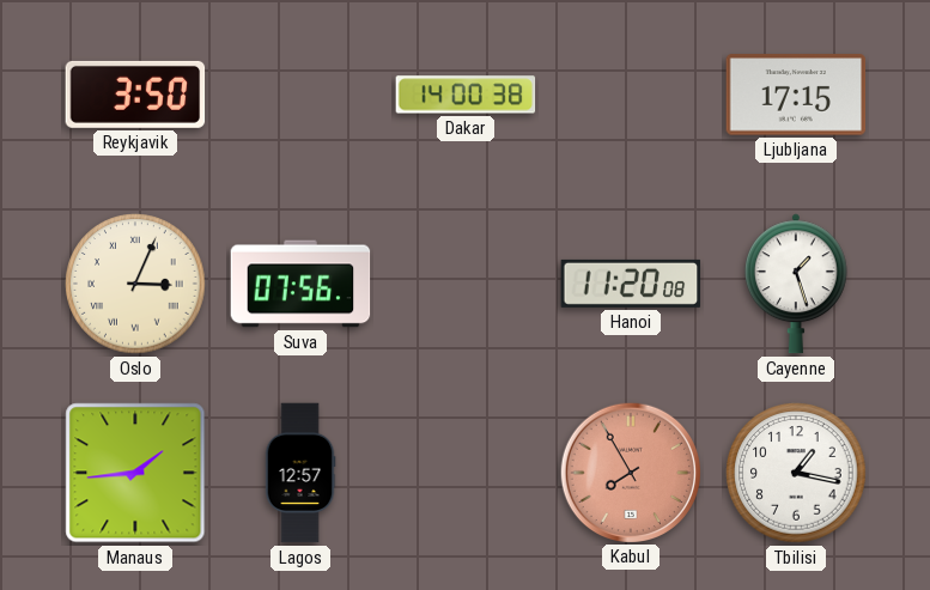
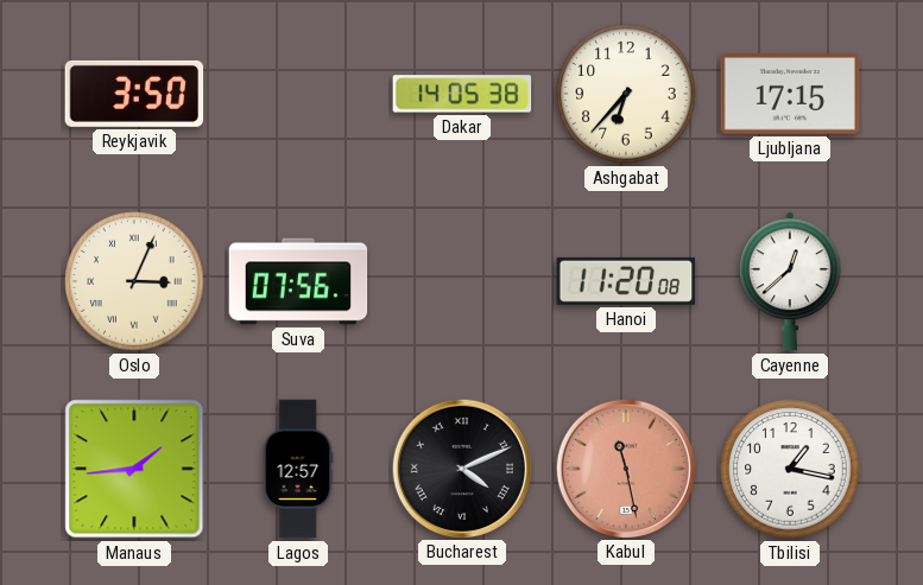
Dakar: 14:00 -> 14:05 (462, 94)
Ashgabat: none -> 6:37 (626, 94)
Cayenne: 1:27 -> 12:38 (790, 281)
Bucharest: none -> 4:11 (461, 468)
Kabul: 7:55 -> 11:28 (625, 468)
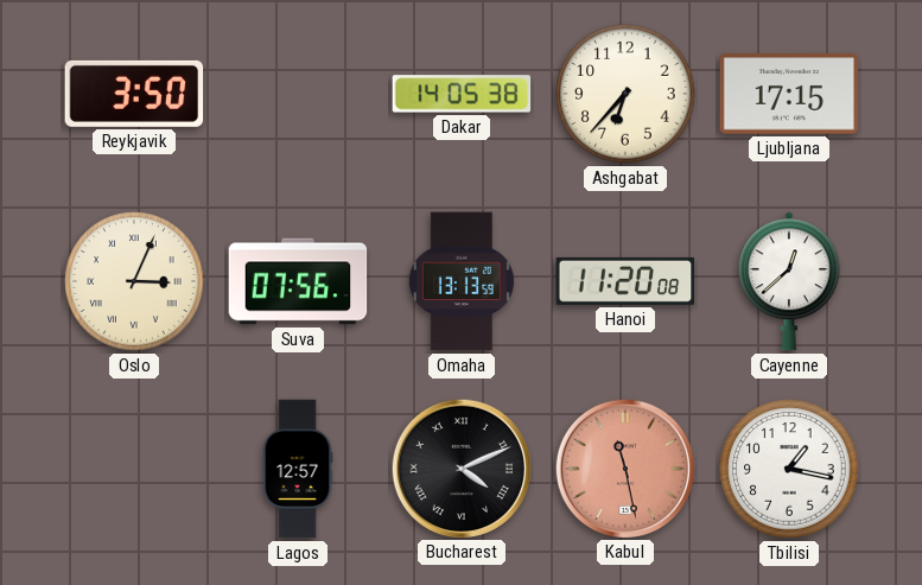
Omaha: none -> 13:13 (462, 281)
Manaus: 1:44 -> none (134, 469)
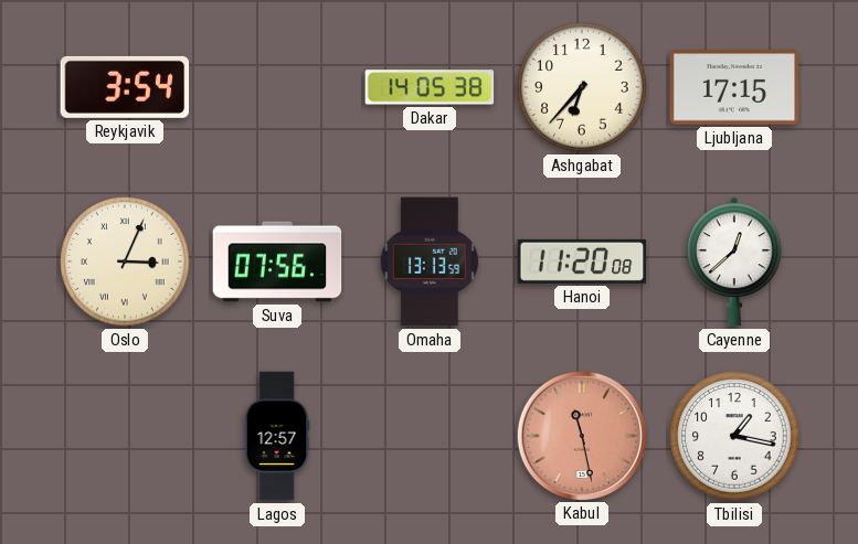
Reykjavik: 3:50 -> 3:54 (125, 87)
Bucharest: 4:11 -> none (460, 468)
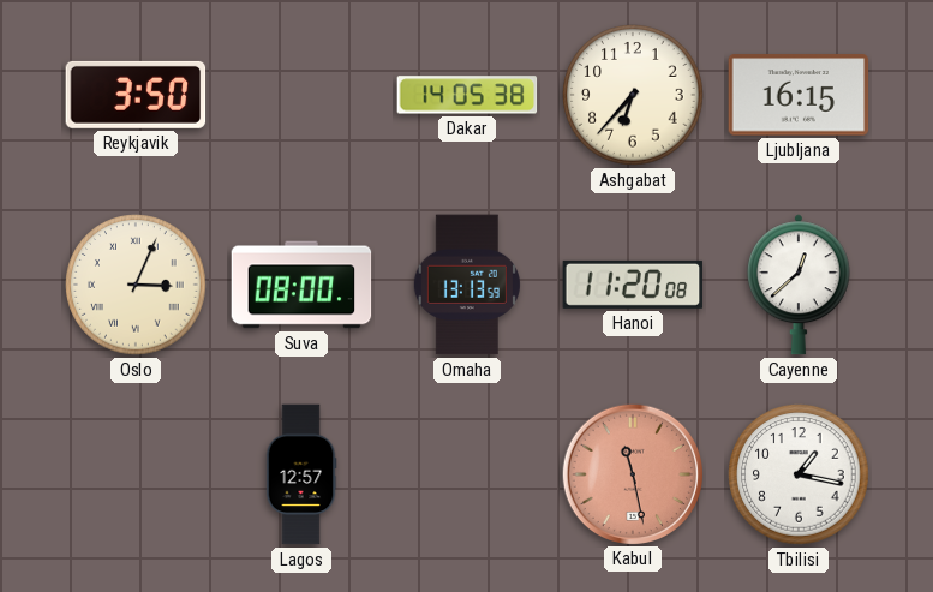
Reykjavik: 3:54 -> 3:50 (136, 95)
Ljubljana: 17:15 -> 16:15 (799, 95)
Suva: 07:56 -> 08:00 (301, 285)
